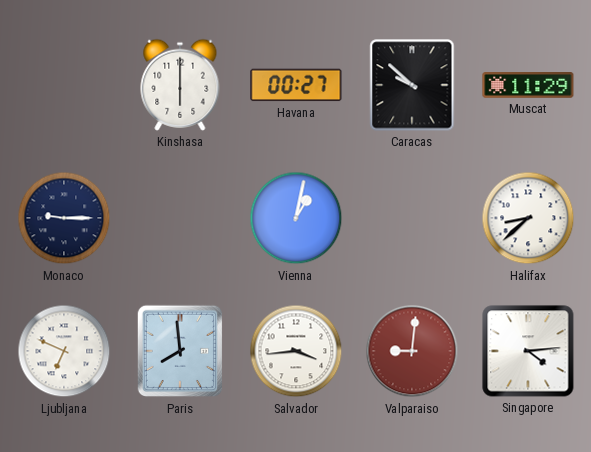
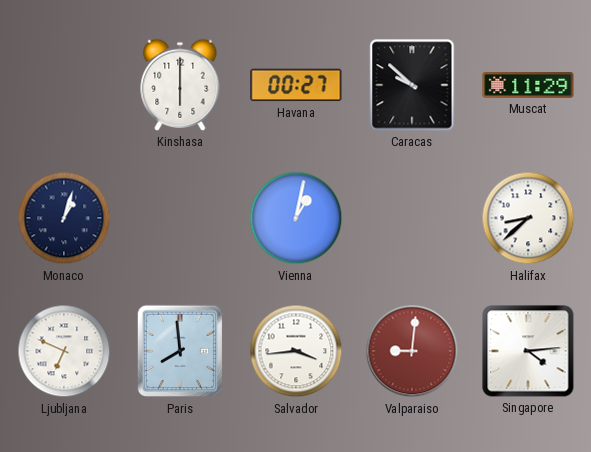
Monaco: 9:15 -> 1:03 (64, 218)
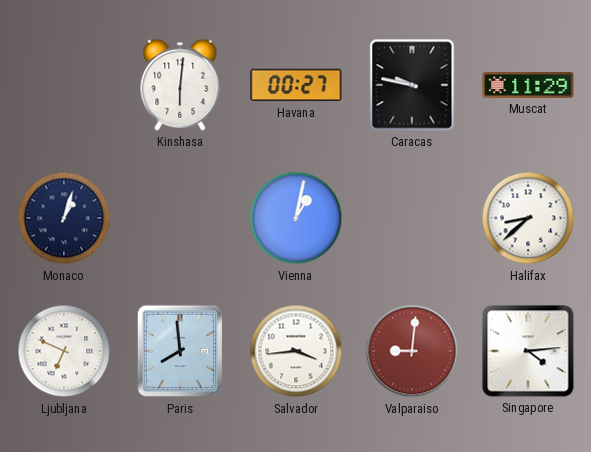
Kinshasa: 6:00 -> 6:01 (180, 85)
Caracas: 9:52 -> 9:47 (412, 85)
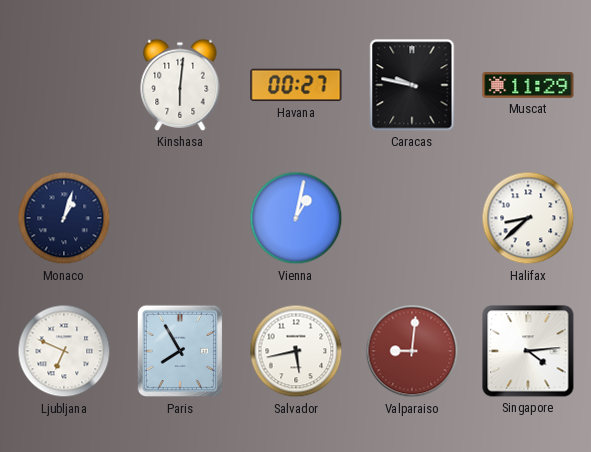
Paris: 7:59 -> 7:55 (179, 351)
Salvador: 3:44 -> 5:43 (296, 351)
